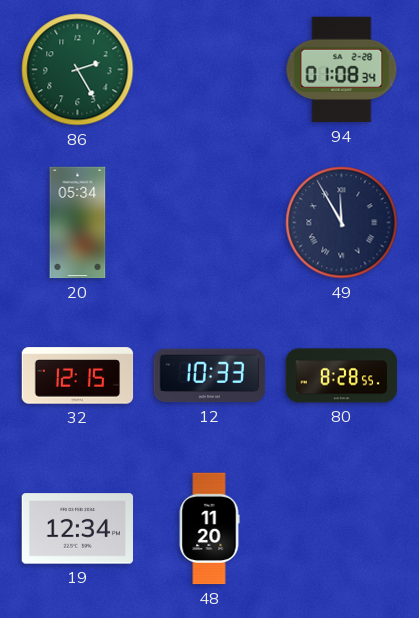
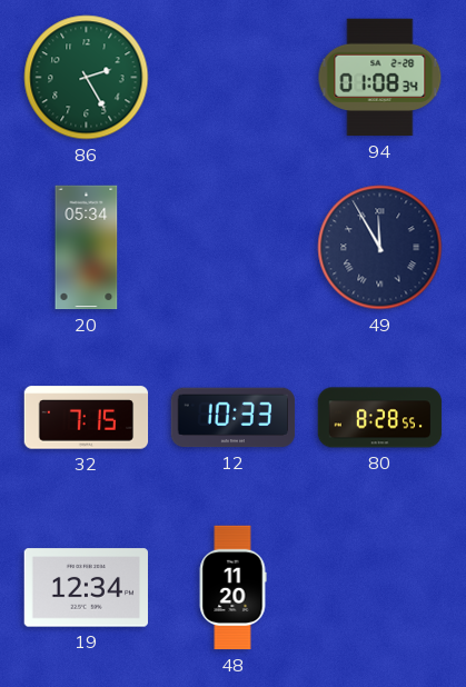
32: 12:15 -> 7:15 (87, 418)
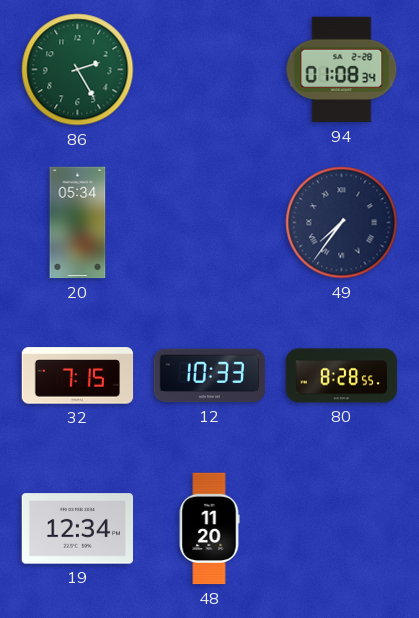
49: 11:55 -> 7:36 (342, 223)
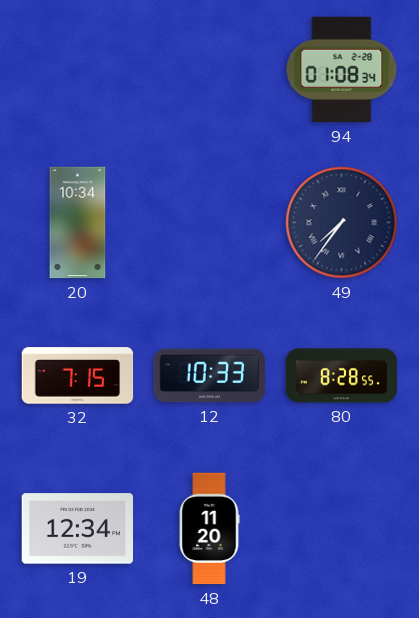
86: 2:25 -> none (78, 70)
20: 05:34 -> 10:34 (78, 223)
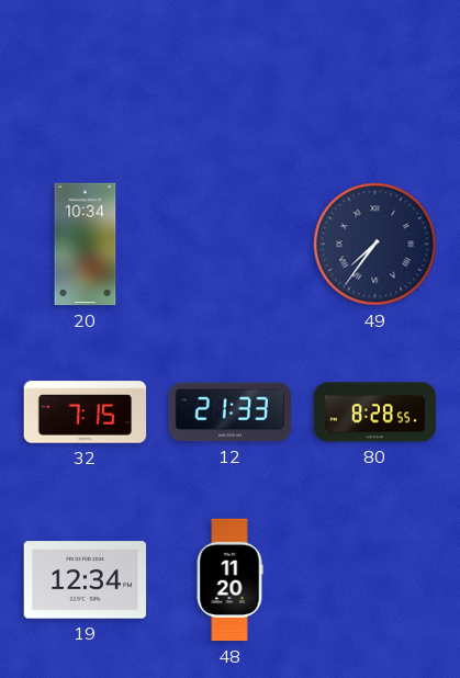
94: 01:08 -> none (342, 70)
12: 10:33 -> 21:33 (231, 413)
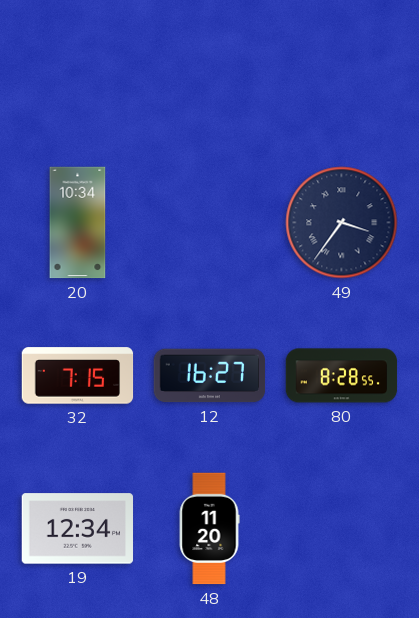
49: 7:36 -> 3:36 (342, 223)
12: 21:33 -> 16:27 (210, 376)
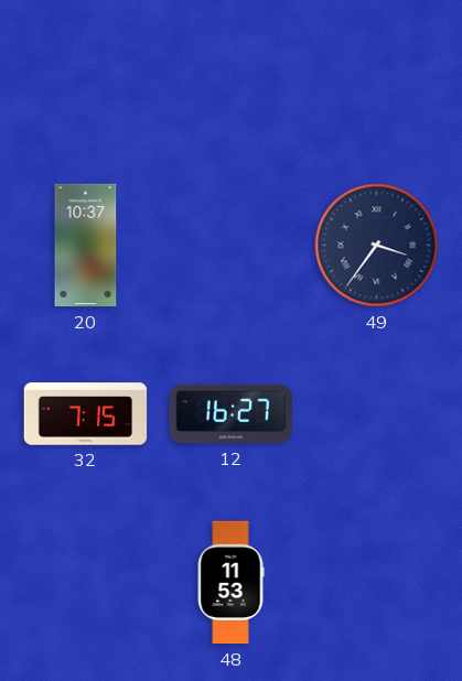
20: 10:34 -> 10:37 (86, 246)
80: 8:28 -> none (342, 376)
19: 12:34 -> none (78, 529)
48: 11:20 -> 11:53 (230, 583)
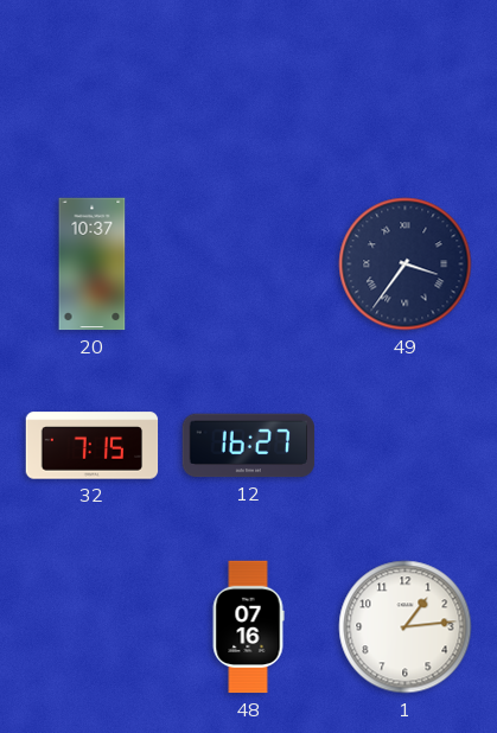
48: 11:53 -> 07:16 (248, 627)
1: none -> 1:14 (406, 627)
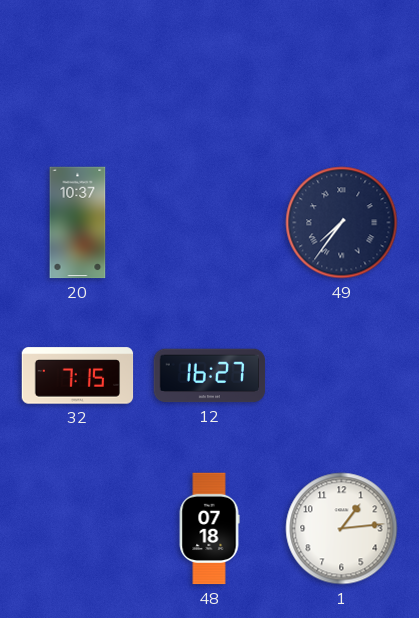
49: 3:36 -> 7:36 (342, 223)
48: 07:16 -> 07:18 (209, 529)
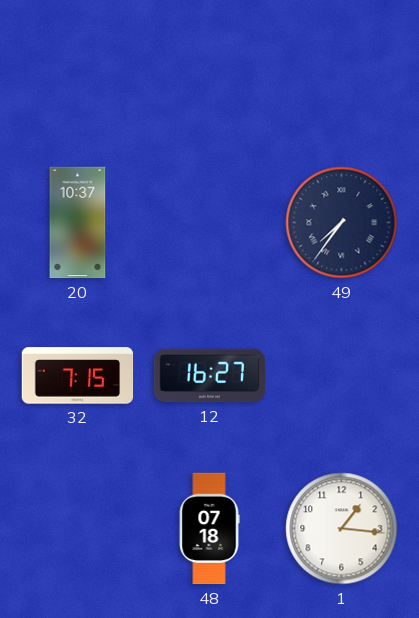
1: 1:14 -> 1:16 (342, 529)
